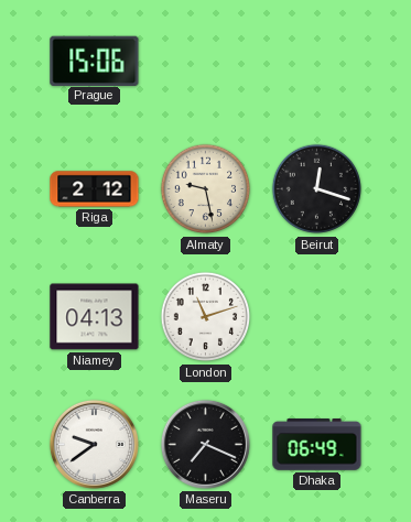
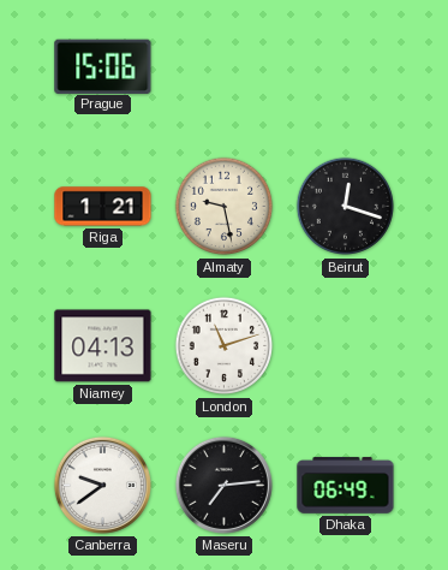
Riga: 2:12 -> 1:21 (103, 207)
Maseru: 7:19 -> 7:14 (223, 485)
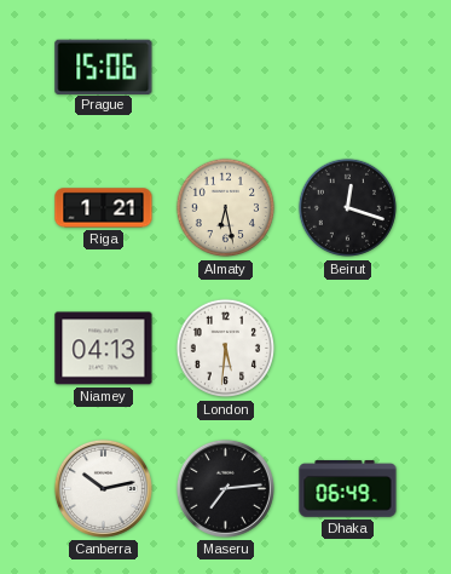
Almaty: 9:28 -> 6:28 (226, 208)
London: 11:12 -> 5:31 (226, 349)
Canberra: 9:39 -> 10:13 (103, 488)
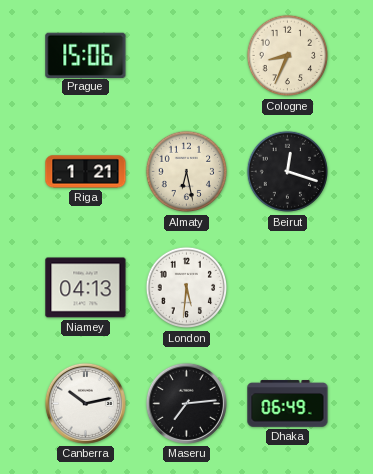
Cologne: none -> 8:34 (288, 56)
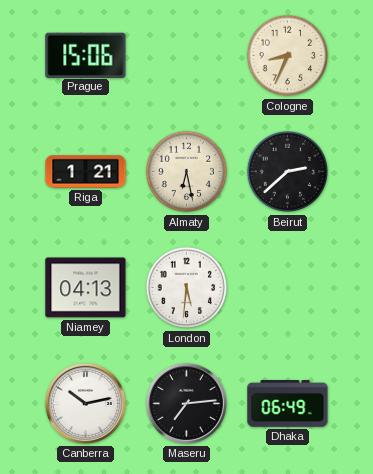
Beirut: 12:18 -> 2:38 (288, 172)
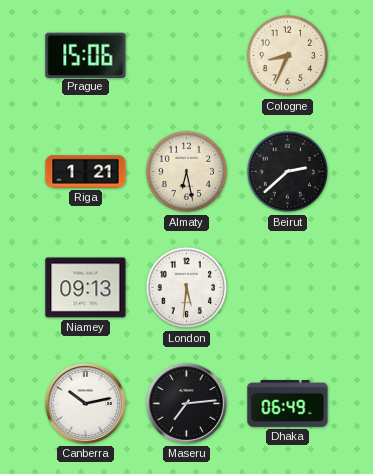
Niamey: 04:13 -> 09:13 (86, 288)
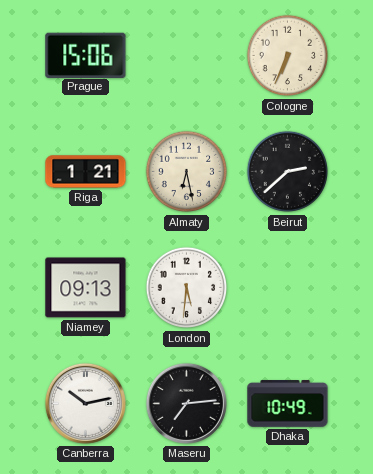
Cologne: 8:34 -> 6:34 (288, 56)
Dhaka: 06:49 -> 10:49 (288, 404)
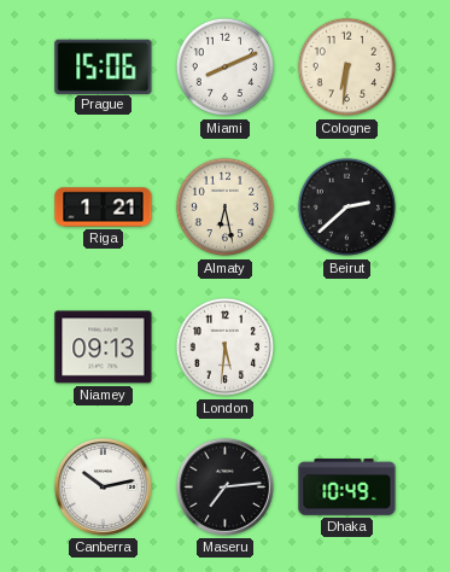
Miami: none -> 8:11 (226, 68)
Cologne: 6:34 -> 6:31 (347, 68)
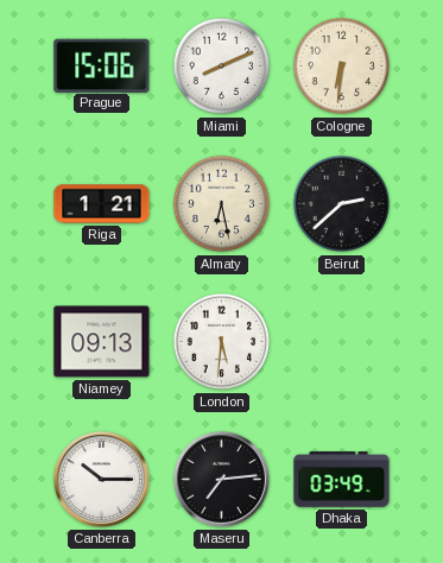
Canberra: 10:13 -> 10:15 (101, 479)
Dhaka: 10:49 -> 03:49 (342, 480)
